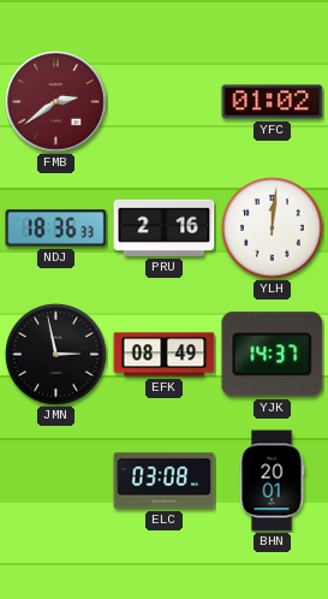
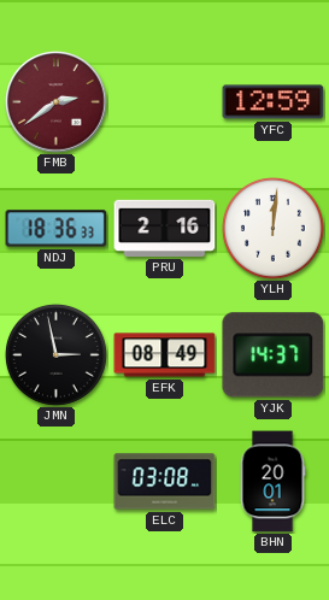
YFC: 01:02 -> 12:59 (274, 102)
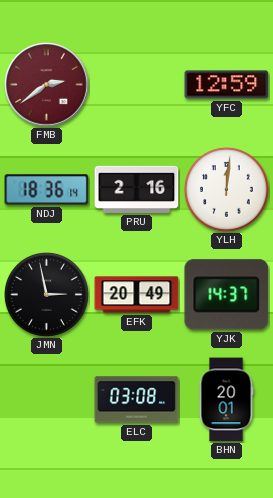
NDJ: 18:36:33 -> 18:36:14 (47, 190)
EFK: 08:49 -> 20:49 (137, 295)
